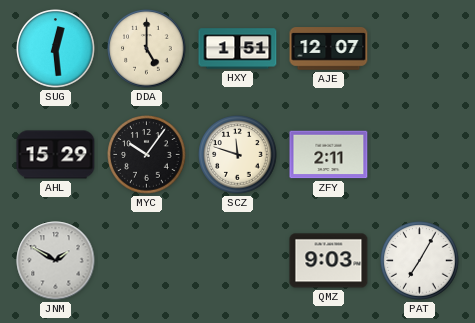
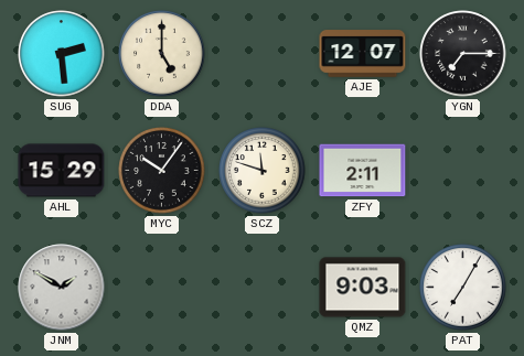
SUG: 12:29 -> 2:29 (62, 54)
HXY: 1:51 -> none (238, 49)
YGN: none -> 7:15 (463, 54)
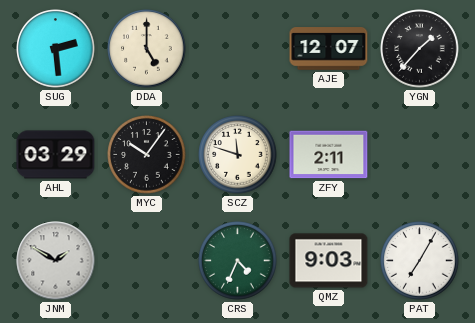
YGN: 7:15 -> 1:37 (420, 49)
AHL: 15:29 -> 03:29 (56, 155)
CRS: none -> 4:34 (238, 261)
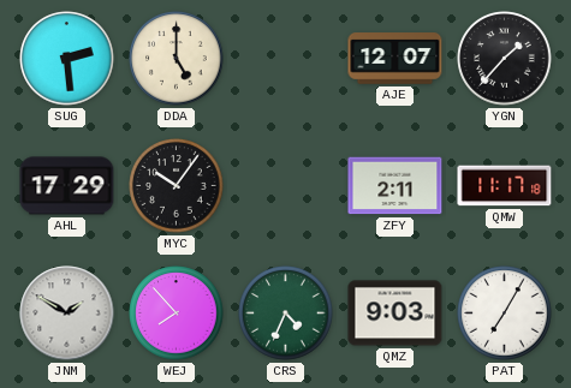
AHL: 03:29 -> 17:29 (67, 186)
SCZ: 11:48 -> none (238, 155)
QMW: none -> 11:17 (505, 186)
WEJ: none -> 7:53 (177, 314)
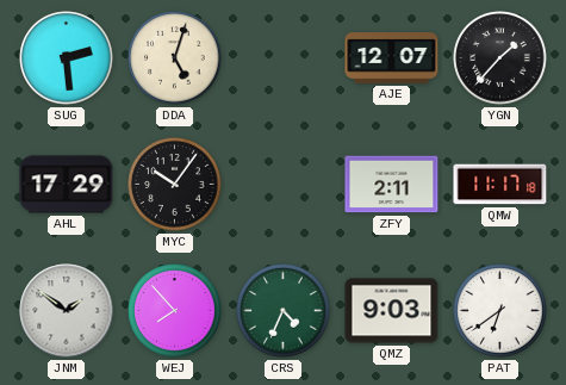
DDA: 5:00 -> 5:03 (175, 58)
JNM: 1:50 -> 1:51 (67, 311)
PAT: 7:05 -> 6:39 (500, 311)
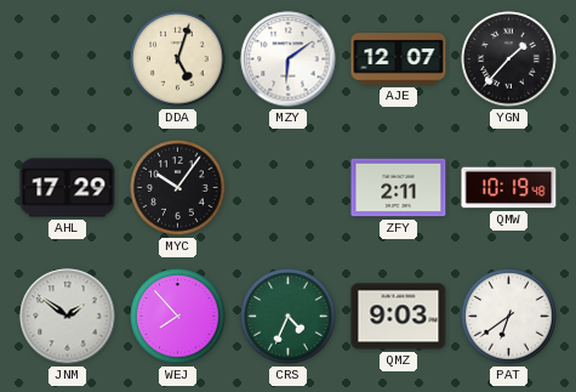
SUG: 2:29 -> none (67, 58)
MZY: none -> 6:09 (289, 59)
QMW: 11:17 -> 10:19 (509, 188)
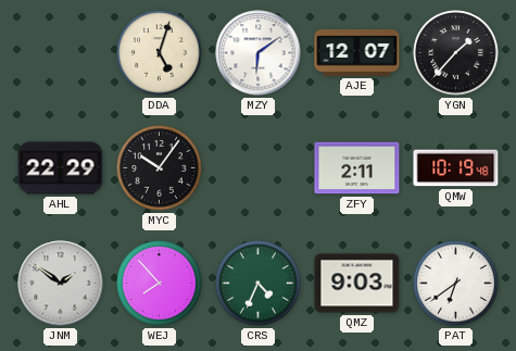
AHL: 17:29 -> 22:29 (61, 168)
